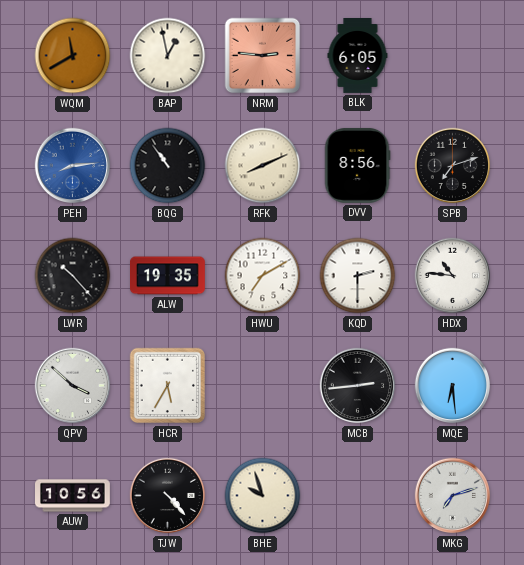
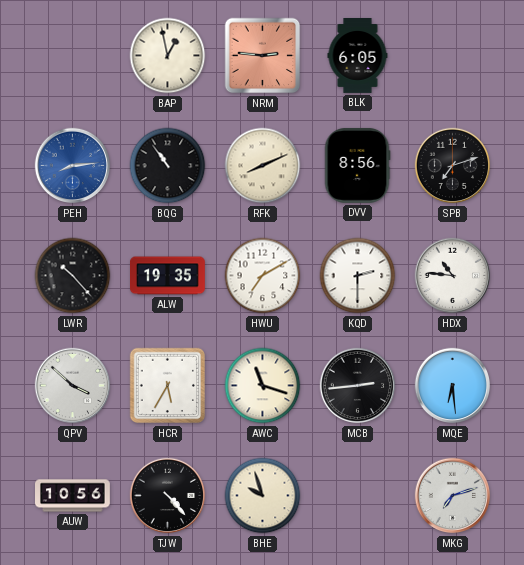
WQM: 11:40 -> none (73, 56)
AWC: none -> 11:18 (263, 386)
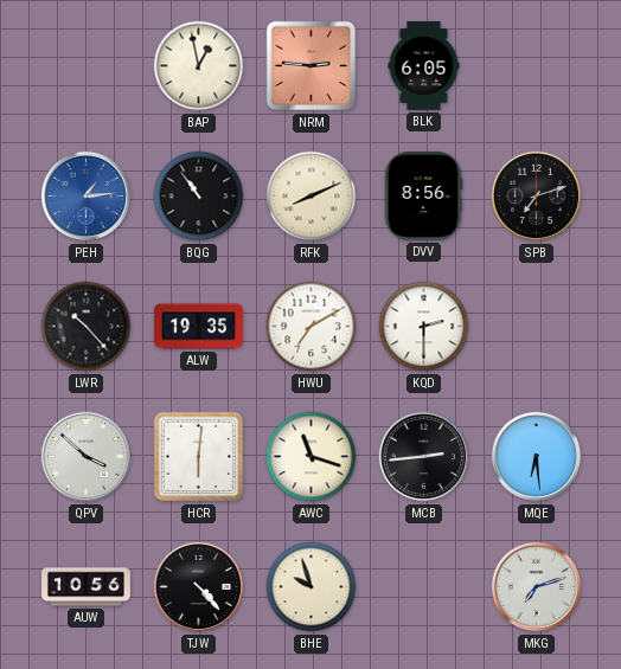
PEH: 8:14 -> 1:14 (87, 197)
HDX: 10:46 -> none (453, 276)
HCR: 5:35 -> 6:01 (199, 457)
